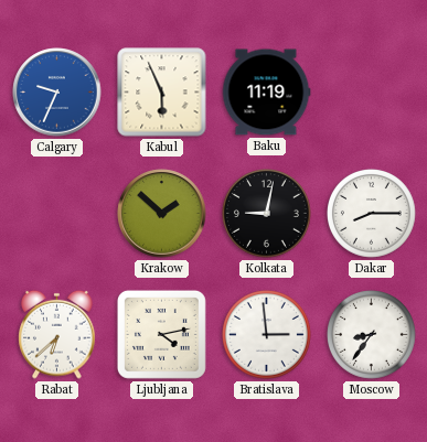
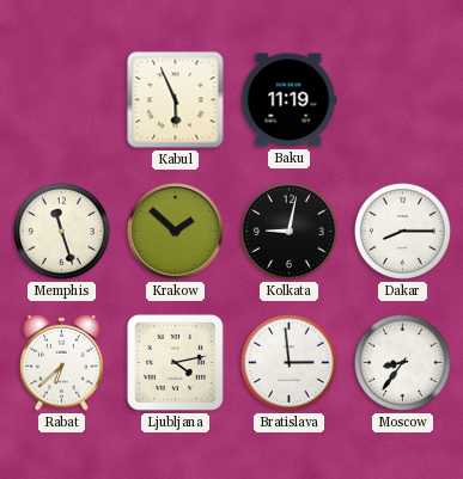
Calgary: 9:34 -> none (57, 93)
Memphis: none -> 11:27 (62, 232)
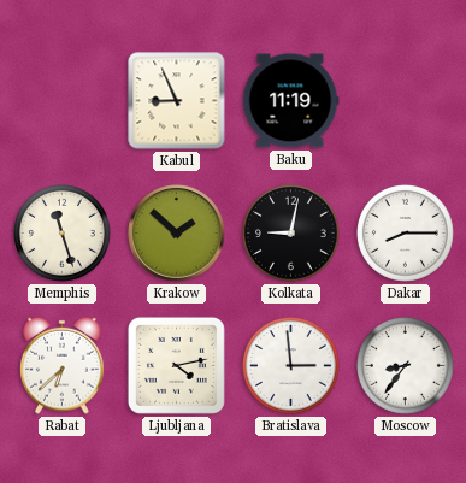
Kabul: 5:56 -> 8:56 (177, 101)
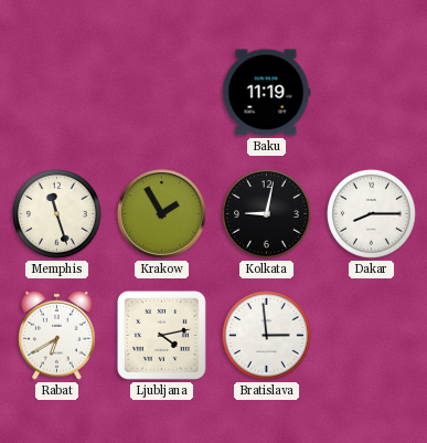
Kabul: 8:56 -> none (177, 101)
Krakow: 1:52 -> 1:55 (162, 214)
Rabat: 6:38 -> 6:40 (57, 335)
Moscow: 8:36 -> none (406, 366)
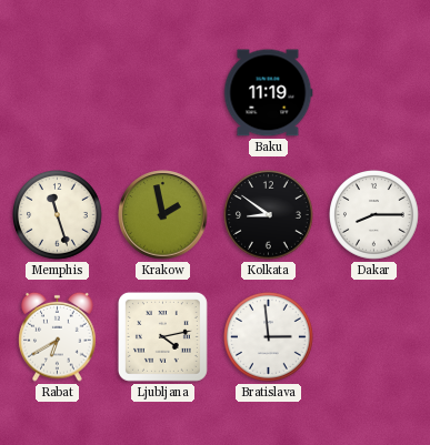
Krakow: 1:55 -> 1:58 (163, 215)
Kolkata: 9:02 -> 8:51 (269, 215)
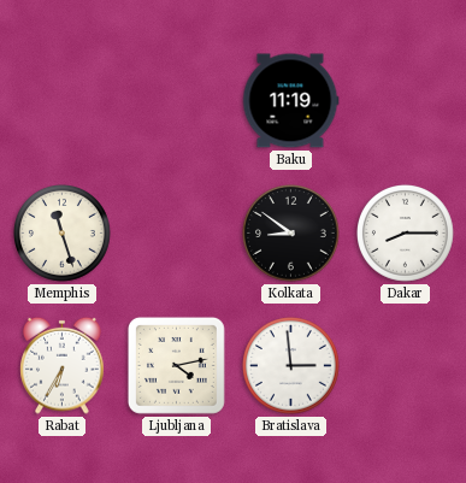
Krakow: 1:58 -> none (163, 215)
Rabat: 6:40 -> 6:35 (63, 365)
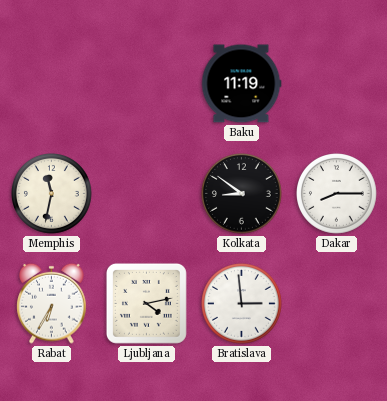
Memphis: 11:27 -> 11:32 (52, 194)
